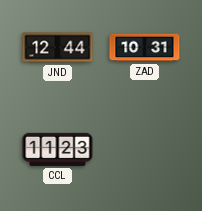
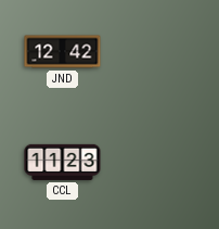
JND: 12:44 -> 12:42 (63, 52)
ZAD: 10:31 -> none (145, 48)
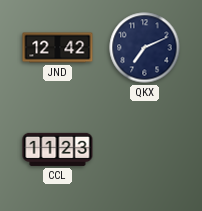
QKX: none -> 7:11 (145, 48)
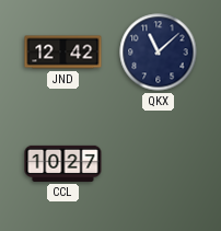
QKX: 7:11 -> 11:08 (159, 53)
CCL: 11:23 -> 10:27 (63, 163)
